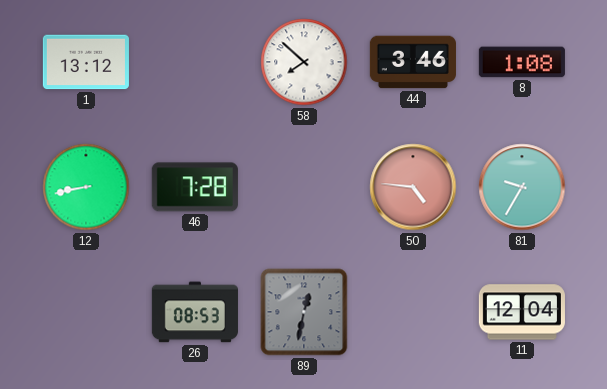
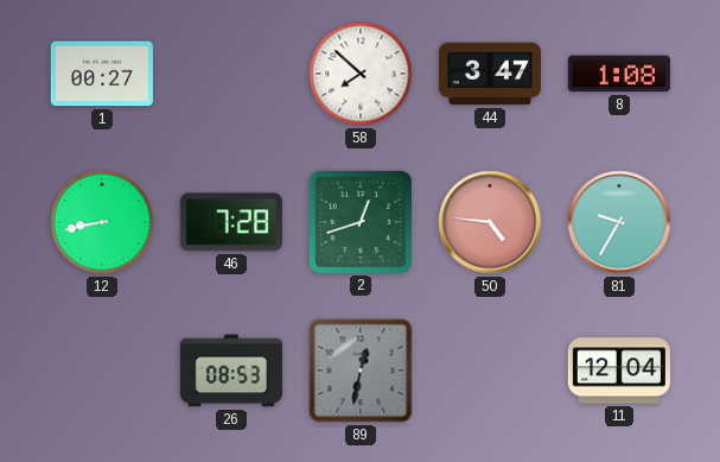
1: 13:12 -> 00:27 (102, 74)
44: 3:46 -> 3:47 (490, 74)
2: none -> 12:42 (361, 222)
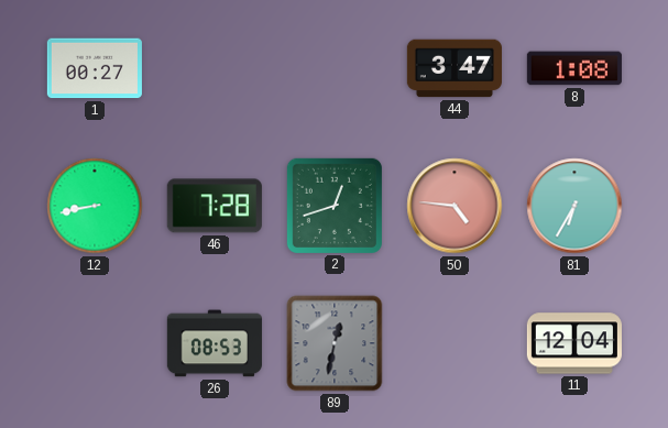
58: 7:52 -> none (361, 74)
81: 9:35 -> 6:35 (574, 206)
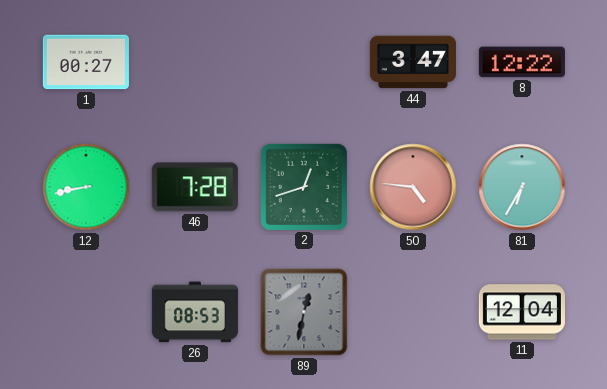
8: 1:08 -> 12:22 (522, 62)
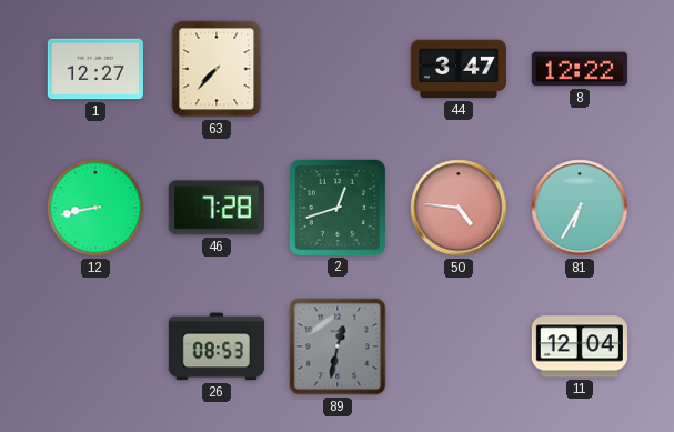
1: 00:27 -> 12:27 (95, 69)
63: none -> 7:37 (217, 69)
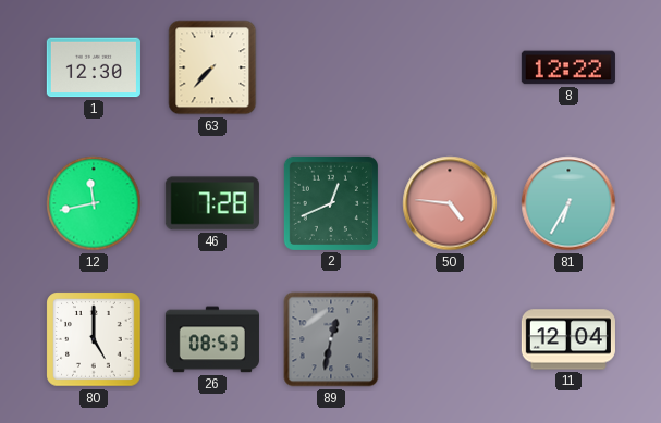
1: 12:27 -> 12:30 (94, 67)
44: 3:47 -> none (459, 69)
12: 8:43 -> 11:43 (94, 203)
2: 12:42 -> 12:41 (331, 203)
80: none -> 5:00 (94, 339)
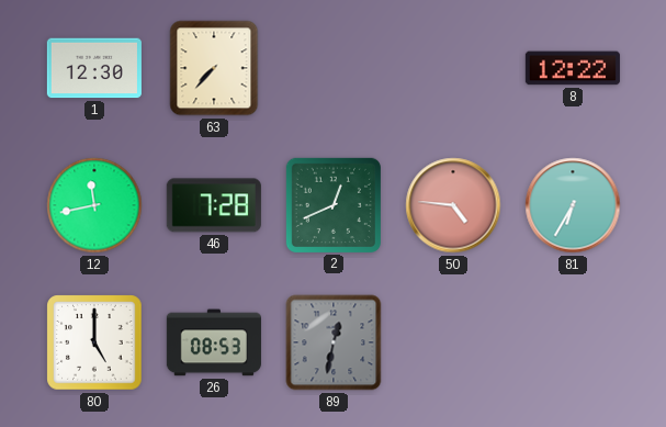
11: 12:04 -> none (568, 339)
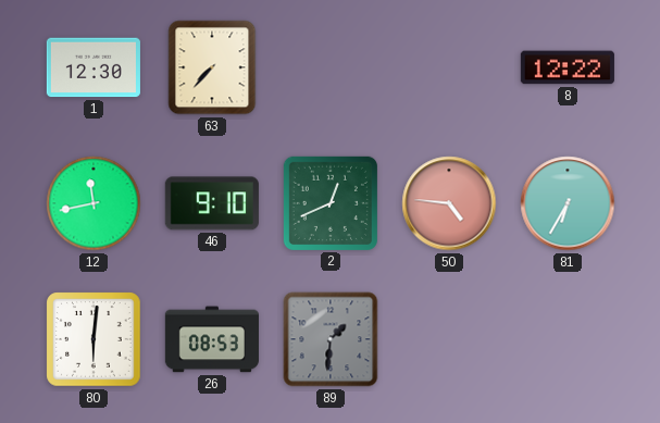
46: 7:28 -> 9:10 (212, 203)
80: 5:00 -> 6:01 (94, 339)
89: 12:32 -> 1:31 (331, 339)
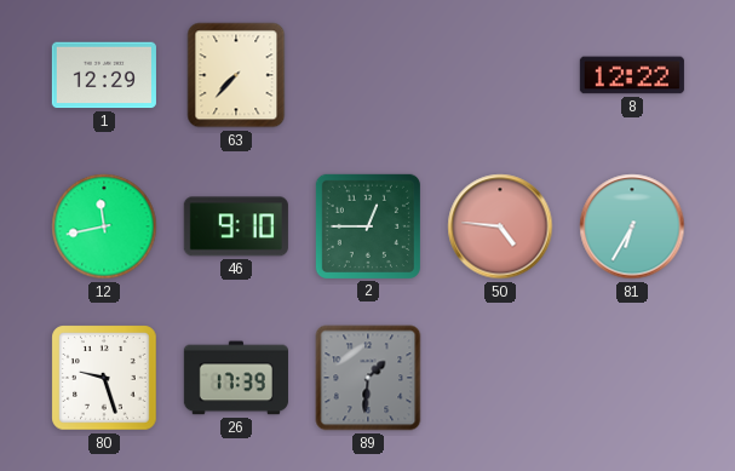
1: 12:30 -> 12:29 (104, 75)
2: 12:41 -> 12:45 (368, 226)
80: 6:01 -> 9:27 (104, 378)
26: 08:53 -> 17:39 (236, 378)
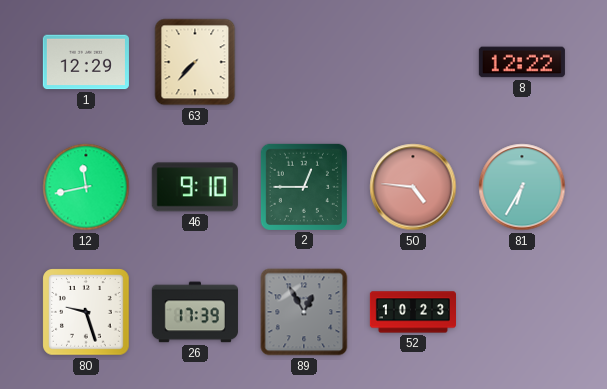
89: 1:31 -> 12:55 (304, 312)
52: none -> 10:23 (412, 312)
